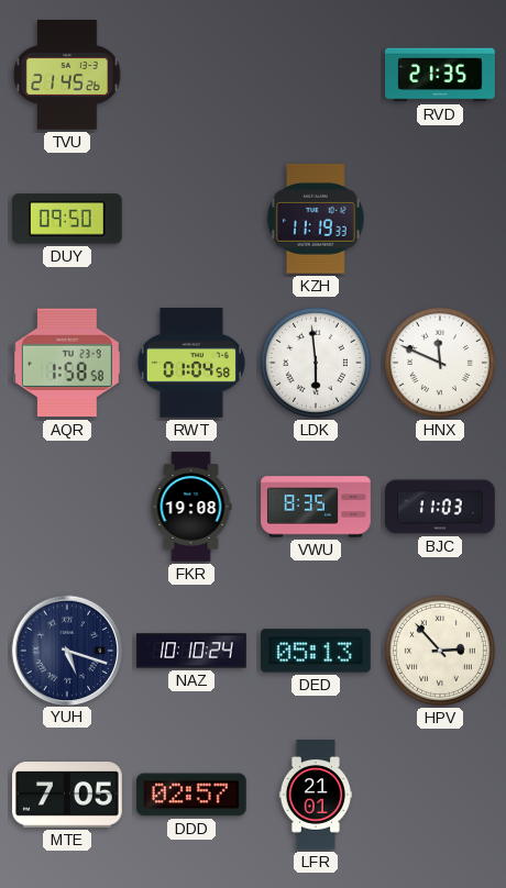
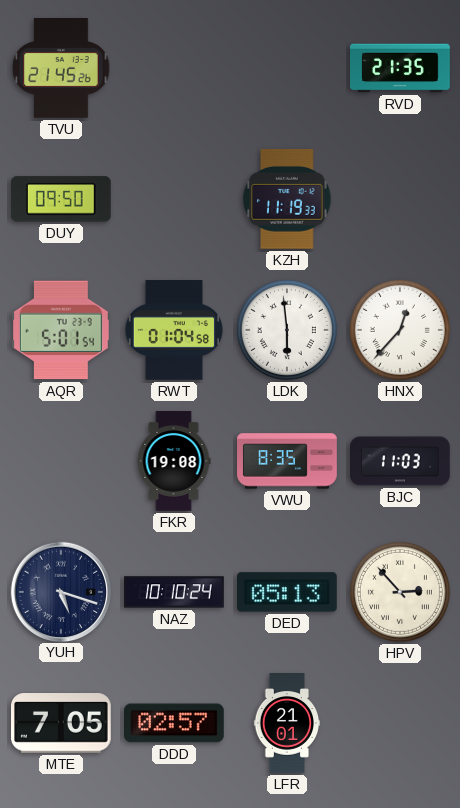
AQR: 1:58 -> 5:01 (61, 330)
HNX: 11:49 -> 12:37 (400, 330)
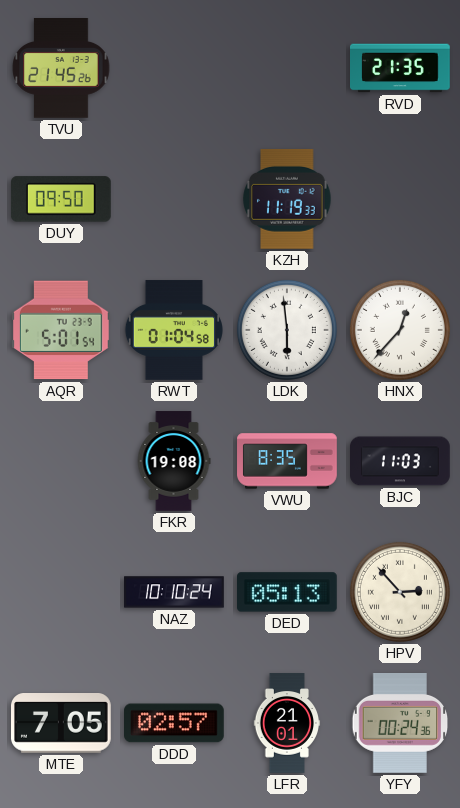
YUH: 5:18 -> none (60, 591)
YFY: none -> 00:24 (400, 724)
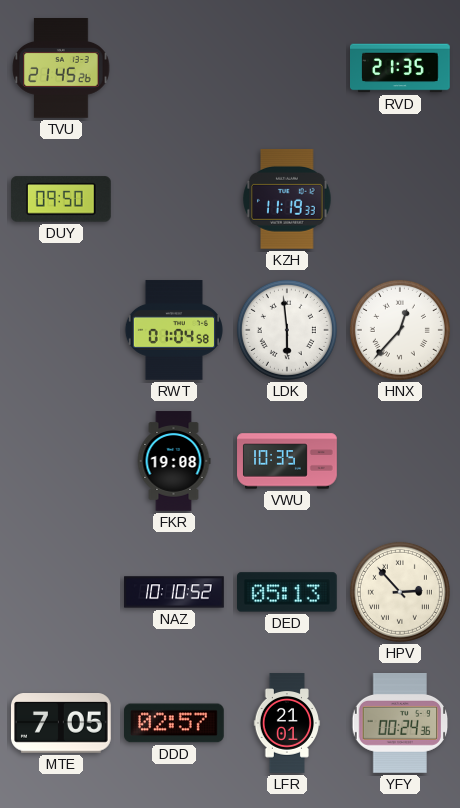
AQR: 5:01 -> none (61, 330)
VWU: 8:35 -> 10:35 (287, 461)
BJC: 11:03 -> none (400, 461)
NAZ: 10:10:24 -> 10:10:52 (174, 592)
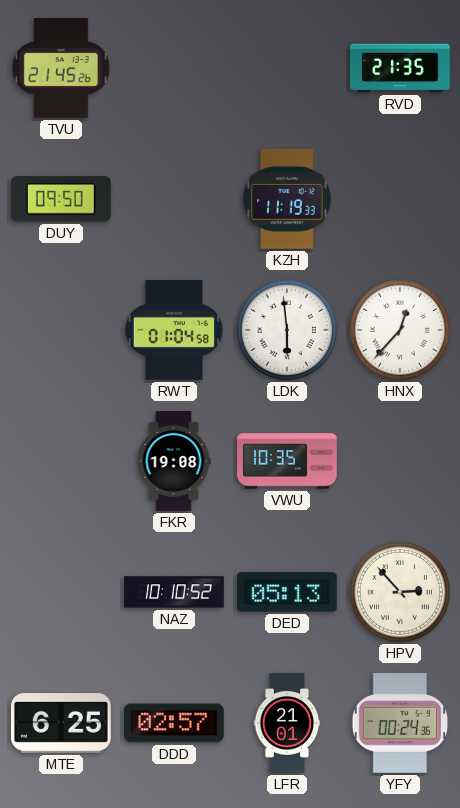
MTE: 7:05 -> 6:25 (62, 724)
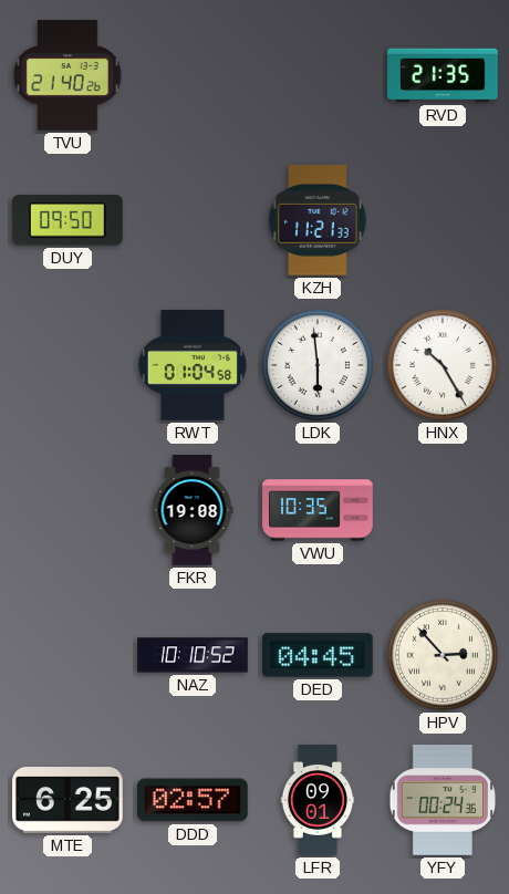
TVU: 21:45 -> 21:40 (67, 75)
KZH: 11:19 -> 11:21 (318, 220)
HNX: 12:37 -> 10:25 (443, 365)
DED: 05:13 -> 04:45 (319, 655)
LFR: 21:01 -> 09:01 (318, 800)
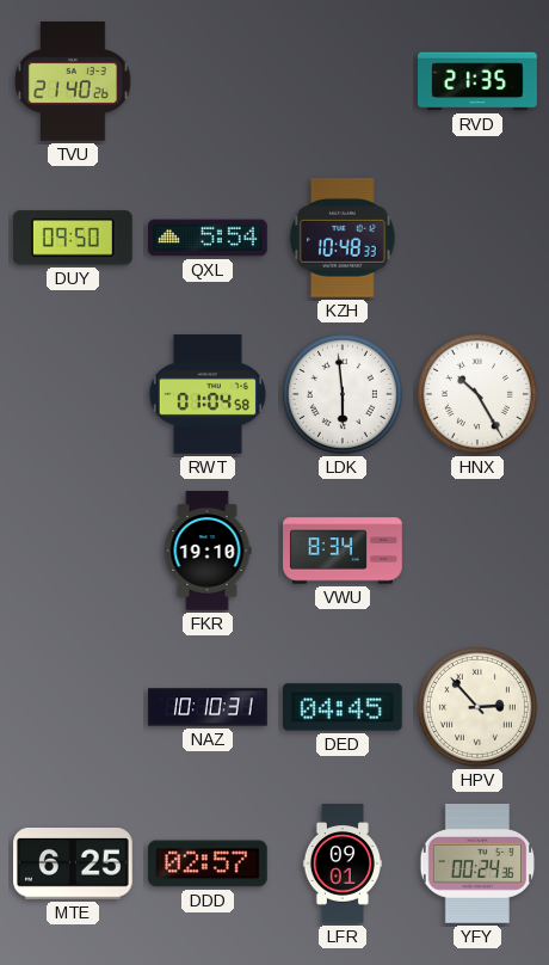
QXL: none -> 5:54 (209, 238)
KZH: 11:21 -> 10:48 (343, 238)
FKR: 19:08 -> 19:10 (208, 551)
VWU: 10:35 -> 8:34 (343, 551)
NAZ: 10:10:52 -> 10:10:31 (208, 707)
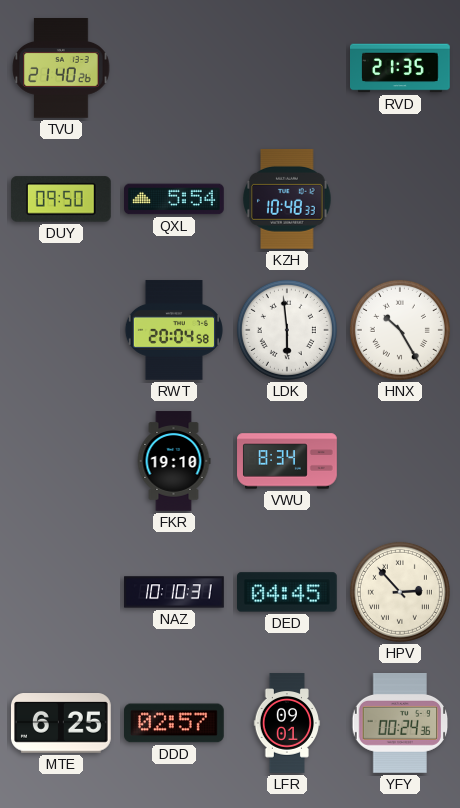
RWT: 01:04 -> 20:04 (174, 330)
